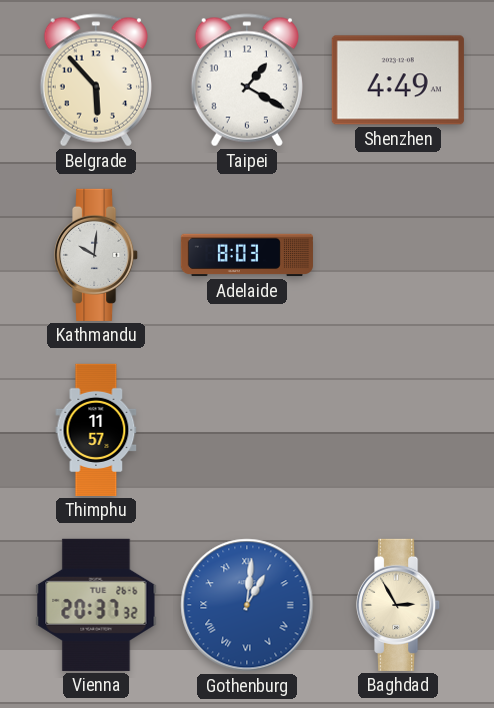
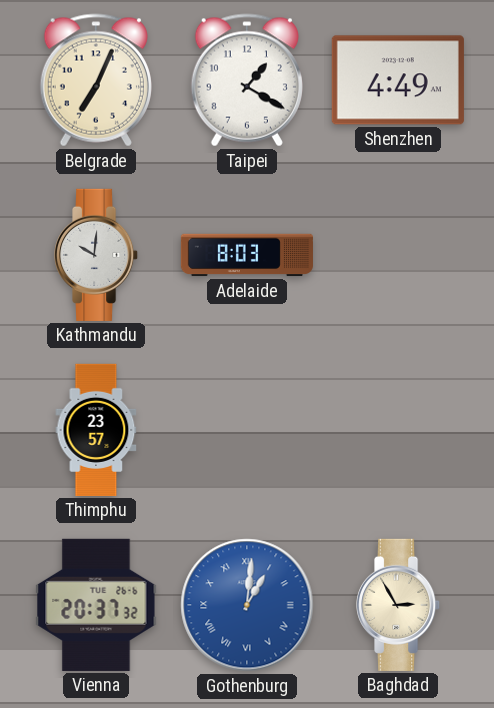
Belgrade: 5:53 -> 7:04 (96, 80)
Thimphu: 11:57 -> 23:57 (96, 430)
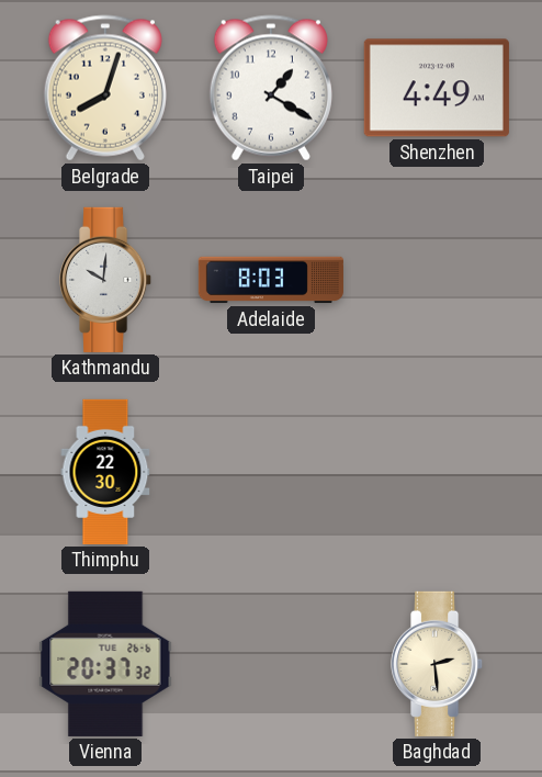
Belgrade: 7:04 -> 8:03 (105, 88)
Thimphu: 23:57 -> 22:30 (105, 472)
Gothenburg: 1:01 -> none (247, 605)
Baghdad: 2:55 -> 2:29 (438, 664)
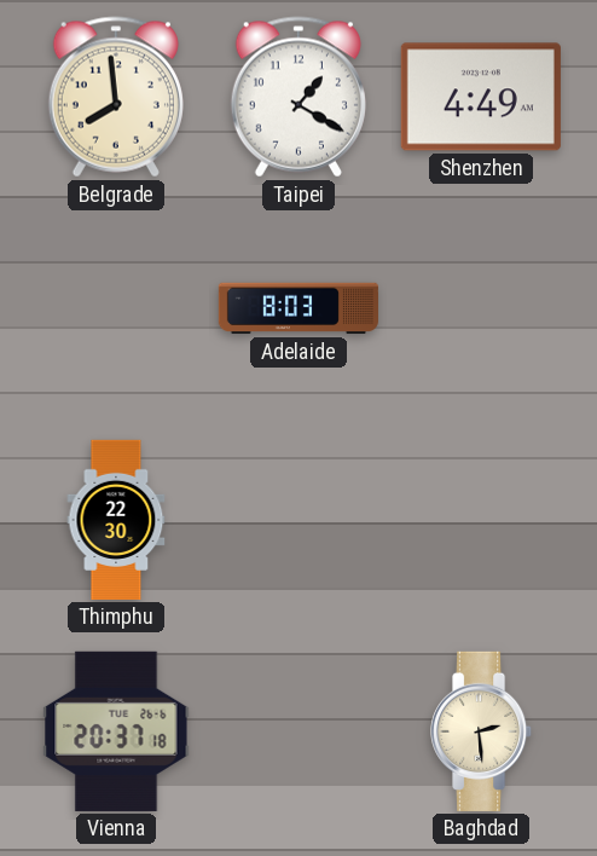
Belgrade: 8:03 -> 7:59 (116, 97)
Kathmandu: 10:01 -> none (106, 280)
Vienna: 20:37:32 -> 20:37:18 (116, 731)
